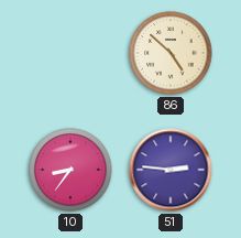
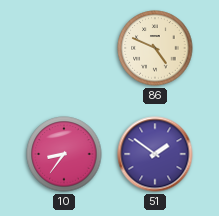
86: 4:52 -> 4:49 (155, 48)
51: 2:46 -> 1:51 (155, 154)
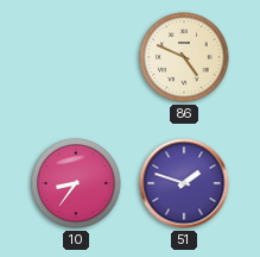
51: 1:51 -> 1:48 (184, 183)
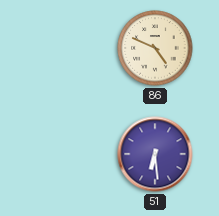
10: 8:36 -> none (76, 183)
51: 1:48 -> 6:29 (155, 154)
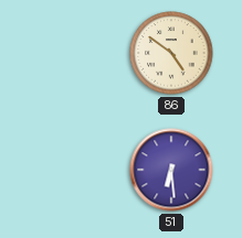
86: 4:49 -> 4:51 (171, 53)
